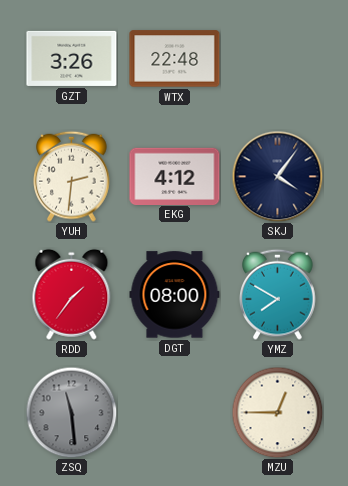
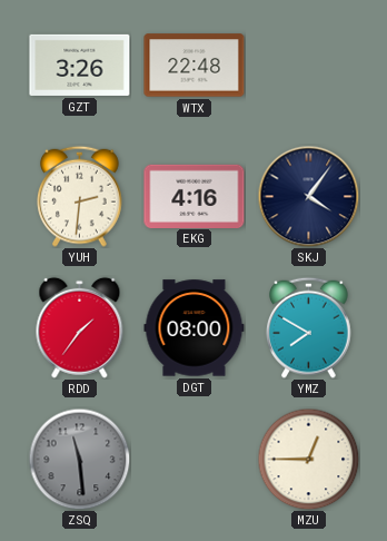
EKG: 4:12 -> 4:16 (195, 196)
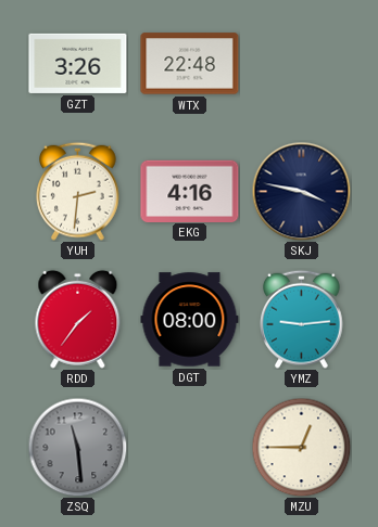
SKJ: 4:06 -> 3:47 (301, 191)
YMZ: 7:50 -> 9:14 (302, 319)
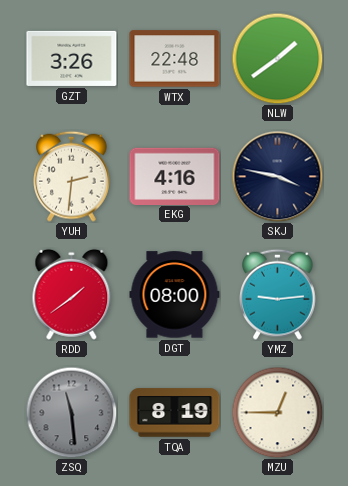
NLW: none -> 1:39 (277, 58)
RDD: 1:36 -> 1:39 (72, 294)
TQA: none -> 8:19 (175, 413)
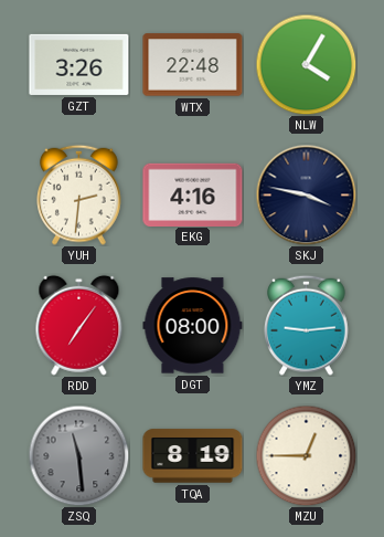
NLW: 1:39 -> 4:05 (306, 64)
RDD: 1:39 -> 7:06 (79, 325)
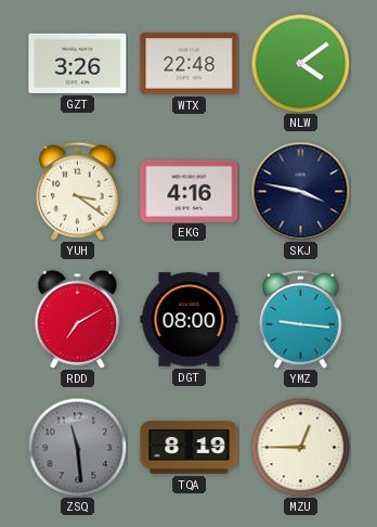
NLW: 4:05 -> 4:09 (300, 63)
YUH: 2:31 -> 3:21 (78, 191)
RDD: 7:06 -> 7:10 (78, 319)
YMZ: 9:14 -> 9:16 (301, 319)
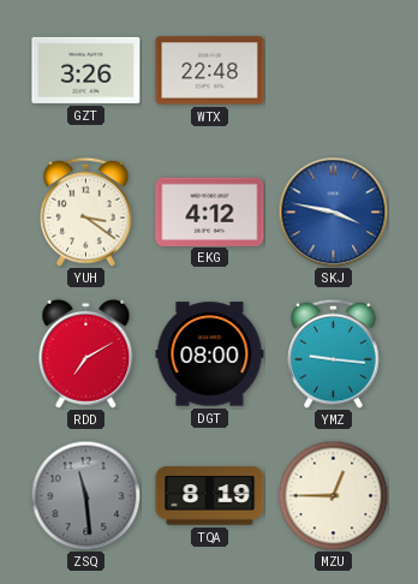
NLW: 4:09 -> none (300, 63)
EKG: 4:16 -> 4:12 (210, 211)
SKJ dial: navy -> blue (333, 211)
